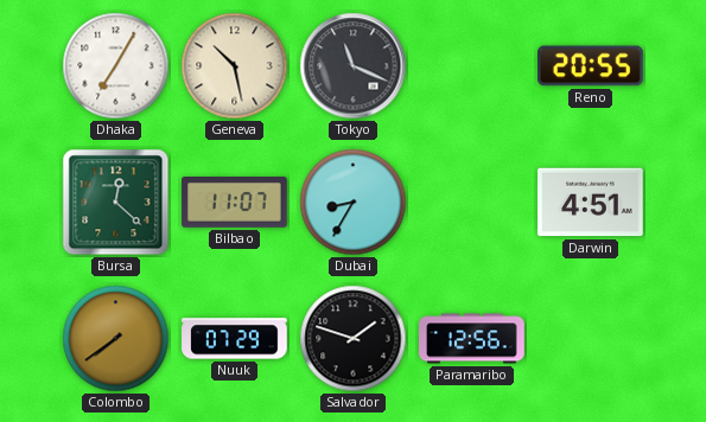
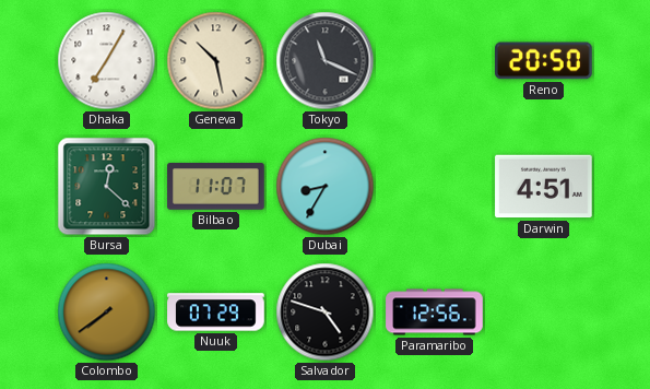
Reno: 20:55 -> 20:50 (544, 61)
Salvador: 1:48 -> 4:48 (326, 313)
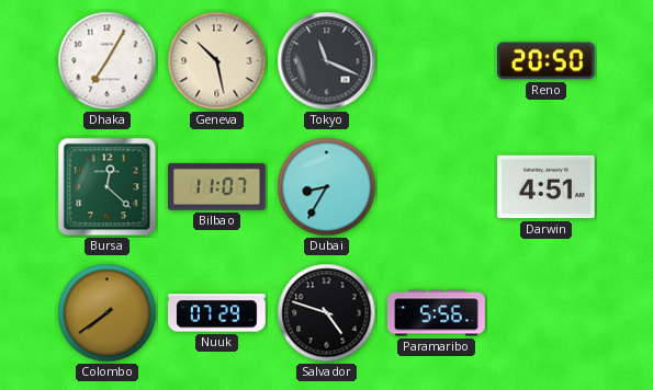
Paramaribo: 12:56 -> 5:56 (437, 313)
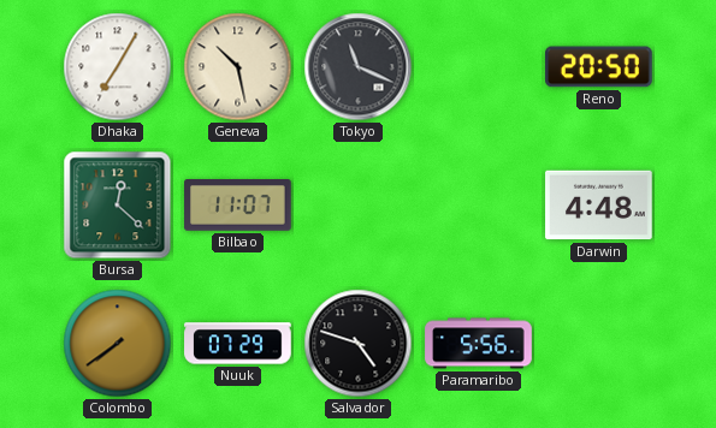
Dubai: 8:35 -> none (327, 187)
Darwin: 4:51 -> 4:48 (599, 206)
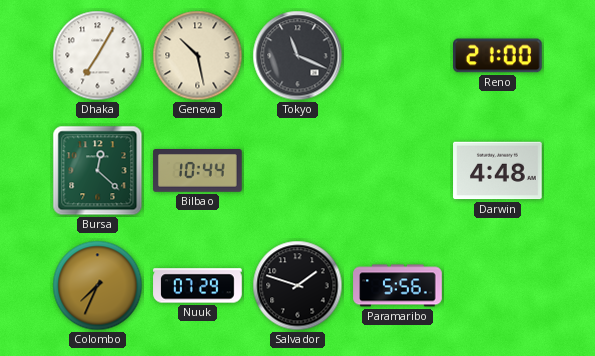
Reno: 20:50 -> 21:00 (498, 56)
Bilbao: 11:07 -> 10:44 (198, 171)
Colombo: 7:39 -> 7:34 (98, 286)
Salvador: 4:48 -> 1:48 (298, 286)
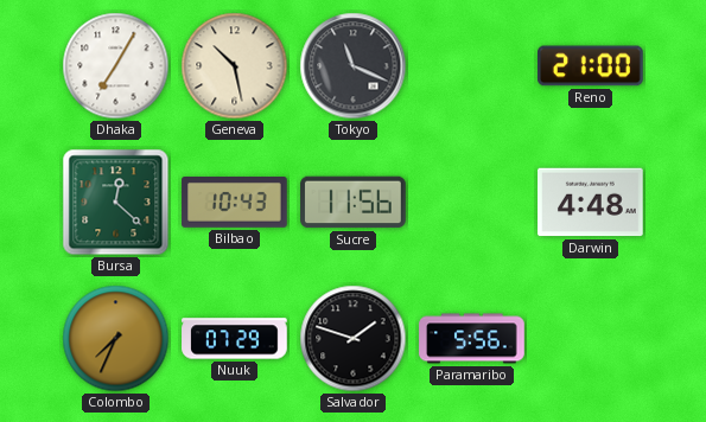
Bilbao: 10:44 -> 10:43 (235, 203)
Sucre: none -> 11:56 (354, 203)
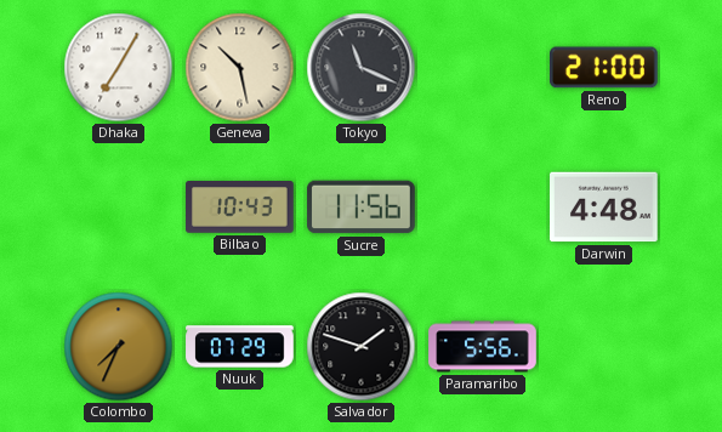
Bursa: 12:22 -> none (116, 203)
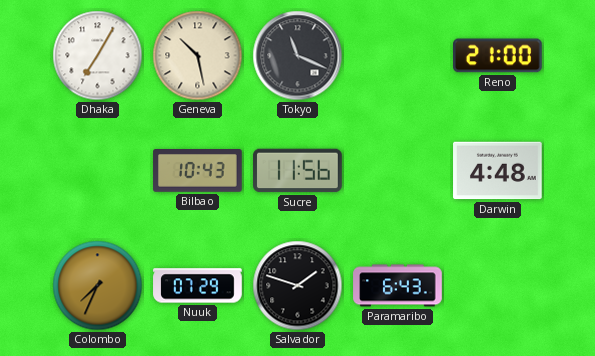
Paramaribo: 5:56 -> 6:43 (398, 286)
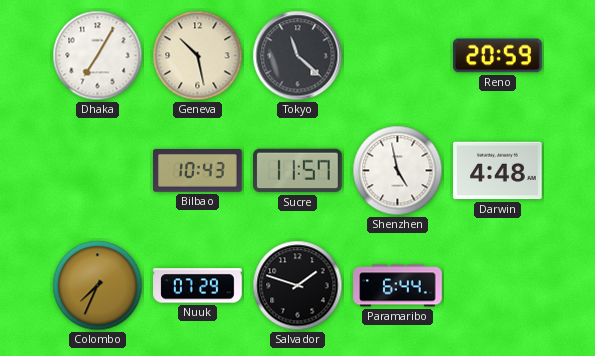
Tokyo: 11:19 -> 11:22 (298, 56)
Reno: 21:00 -> 20:59 (498, 56)
Sucre: 11:56 -> 11:57 (298, 171)
Shenzhen: none -> 4:58 (398, 171)
Paramaribo: 6:43 -> 6:44 (398, 286)
